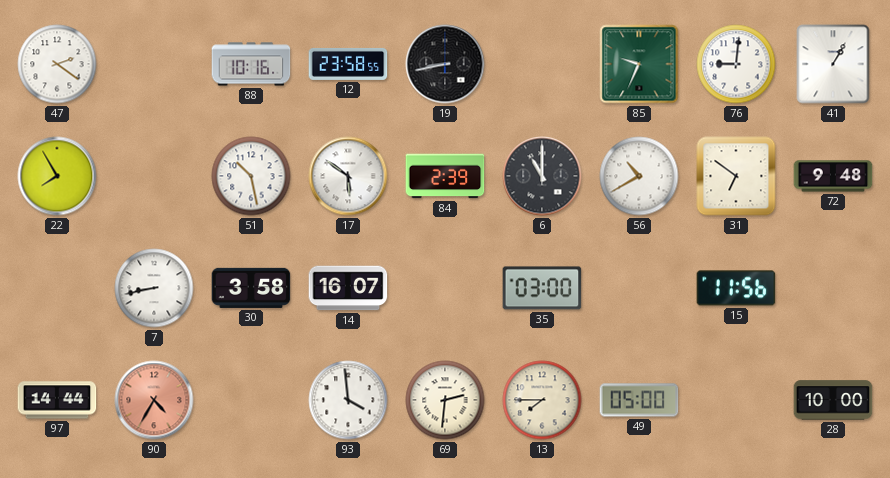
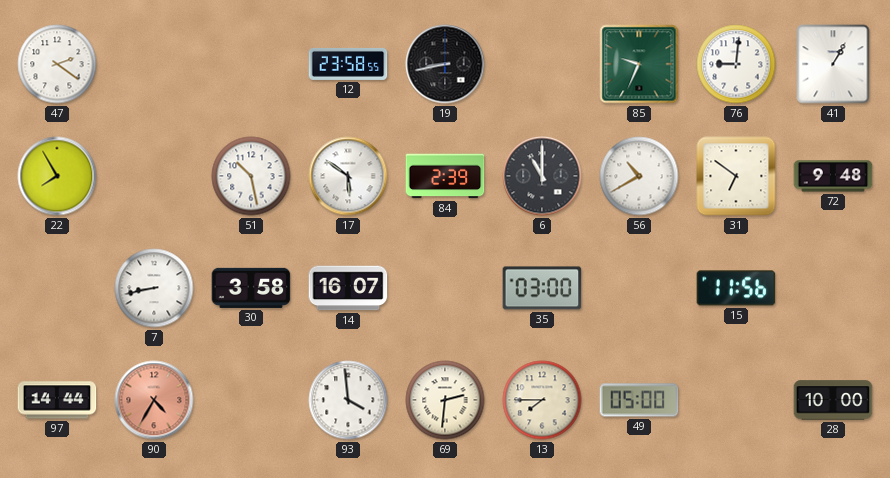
88: 10:16 -> none (251, 64)
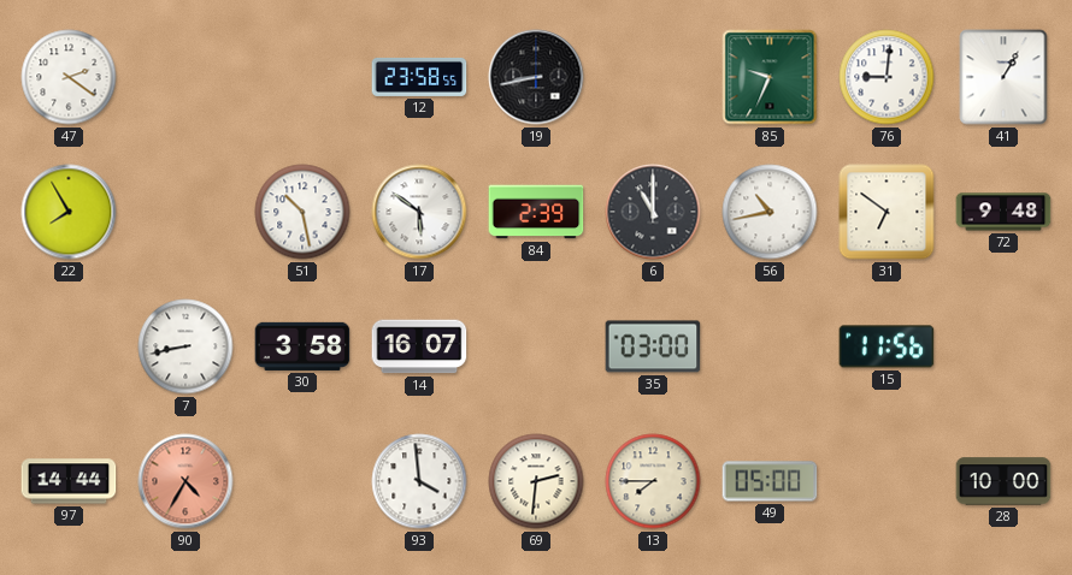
56: 10:40 -> 10:43 (770, 212)
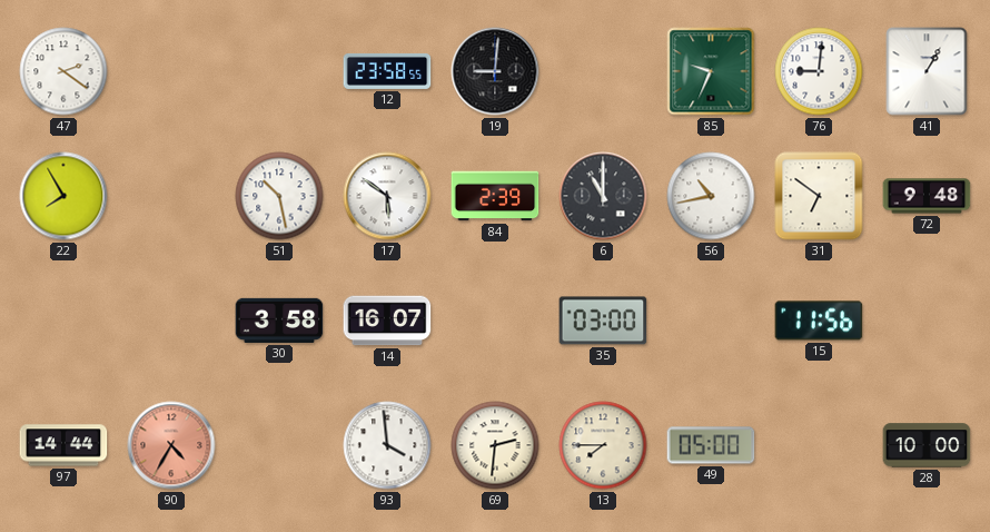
19: 8:43 -> 9:01 (495, 71)
7: 8:43 -> none (185, 346)
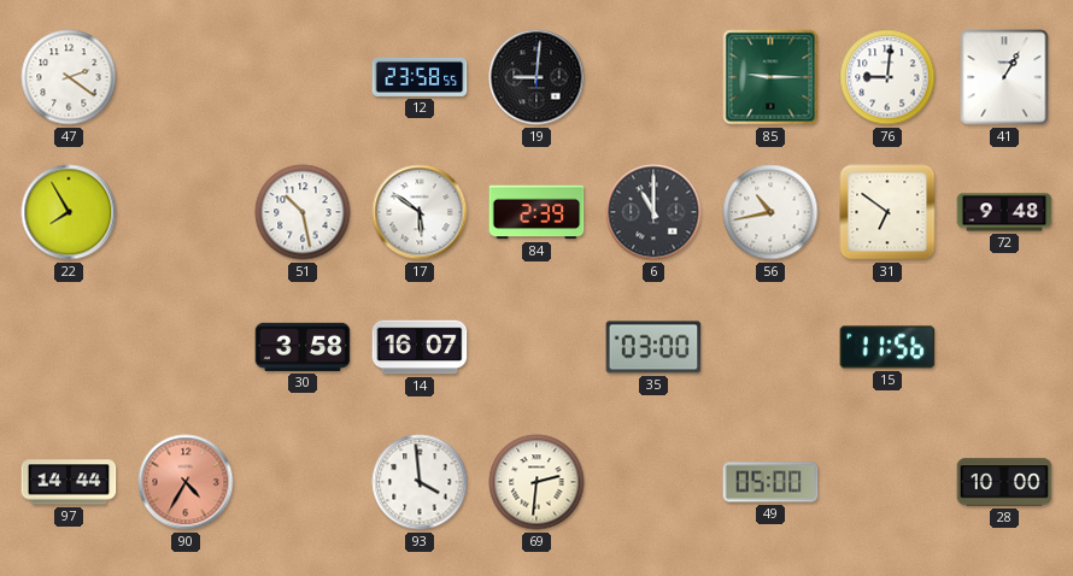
85: 9:34 -> 9:15 (770, 77)
13: 7:45 -> none (603, 445)
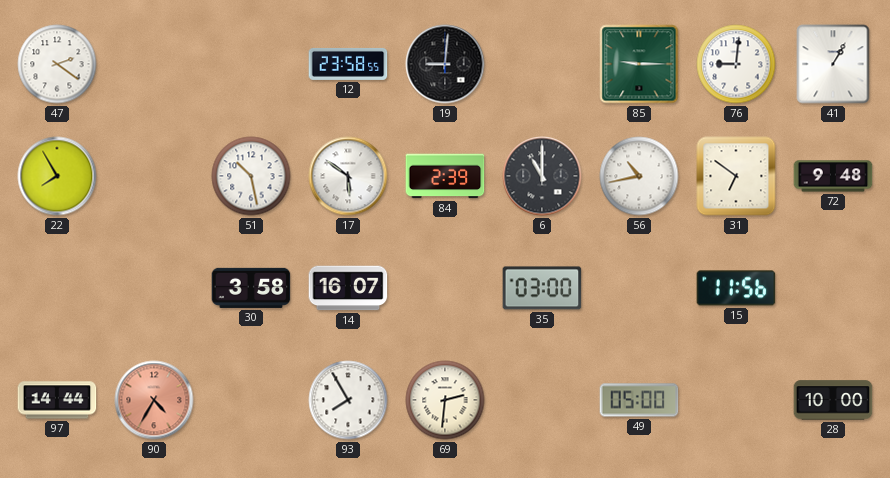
93: 3:59 -> 7:55 (348, 400)
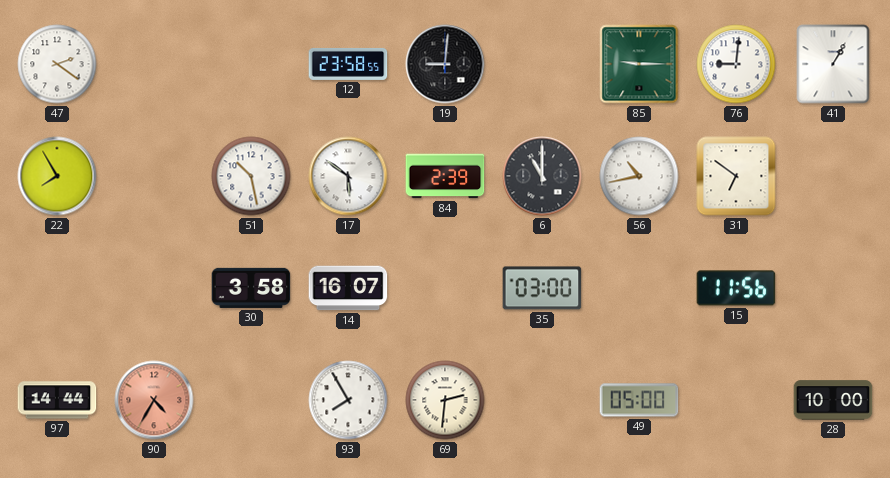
72: 9:48 -> none (833, 176)
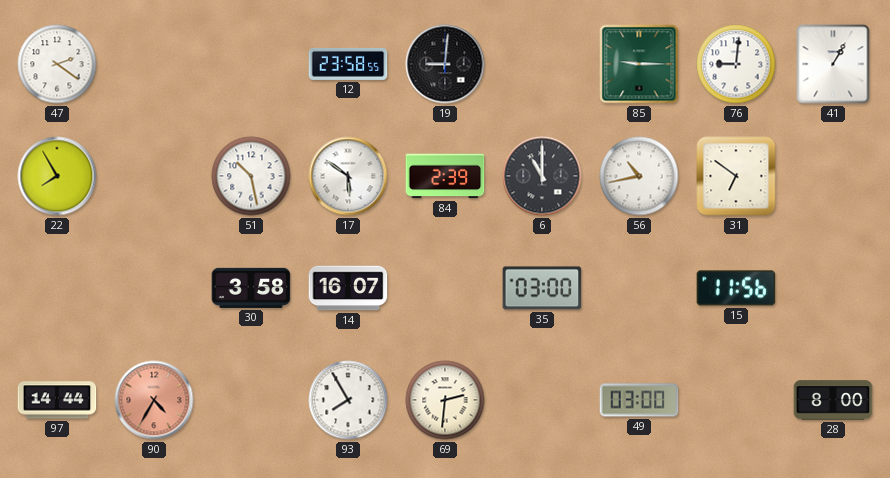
49: 05:00 -> 03:00 (639, 400)
28: 10:00 -> 8:00 (833, 400)
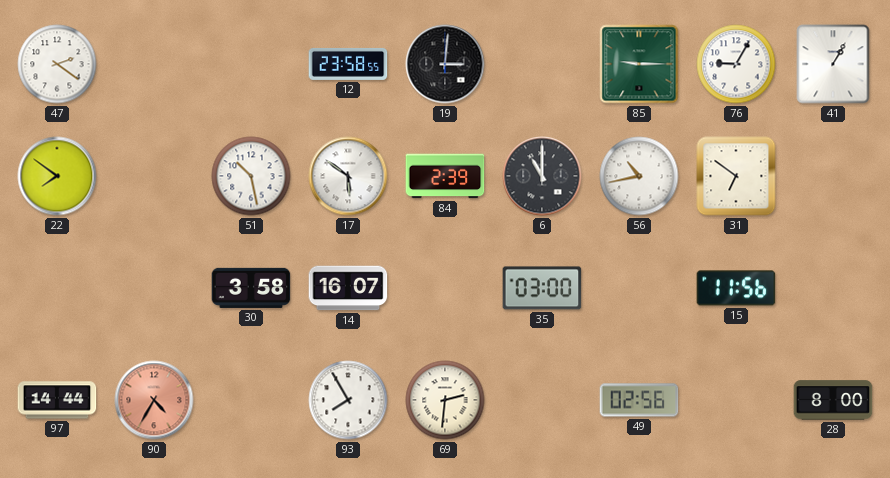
19: 9:01 -> 3:01 (445, 64)
76: 9:01 -> 9:05 (736, 64)
22: 7:55 -> 7:51 (57, 176)
49: 03:00 -> 02:56 (639, 400)
